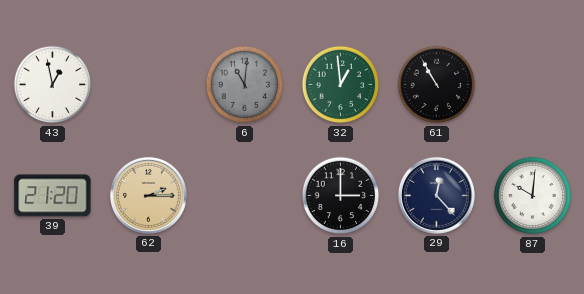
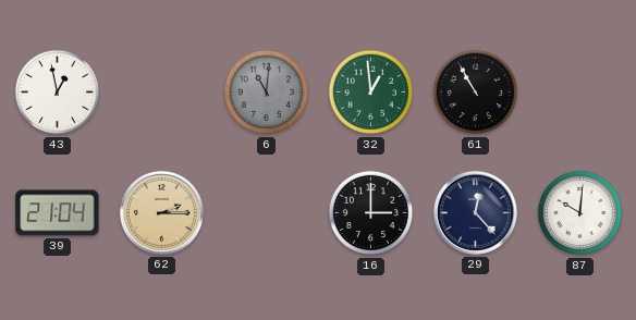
39: 21:20 -> 21:04 (58, 213)
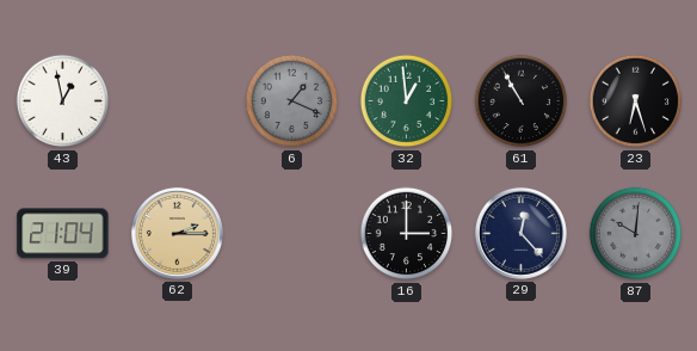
6: 11:01 -> 1:19 (292, 101)
23: none -> 6:27 (636, 101)
87 dial: white -> grey (636, 234)
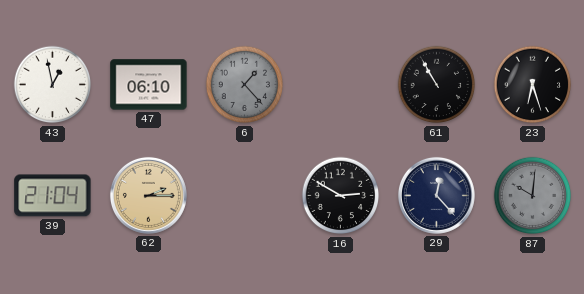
47: none -> 06:10 (149, 85)
6: 1:19 -> 1:23 (245, 85)
32: 12:59 -> none (407, 101)
16: 3:00 -> 2:50 (341, 196)
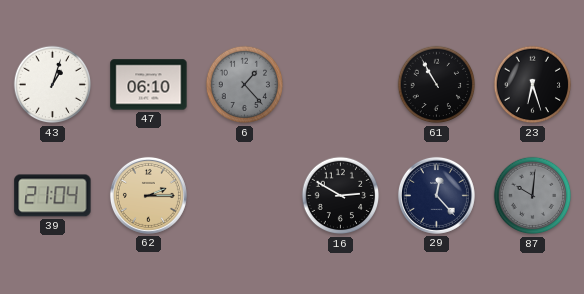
43: 12:58 -> 1:03 (53, 85)
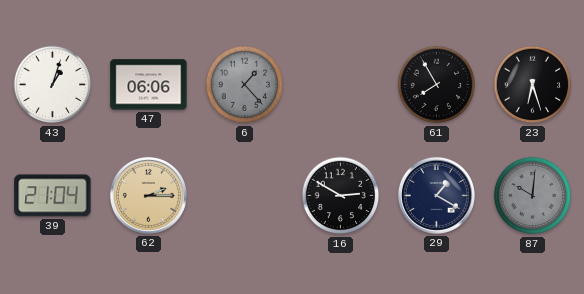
47: 06:10 -> 06:06 (149, 85)
61: 10:55 -> 7:55 (437, 85)
29: 12:23 -> 1:20 (436, 195)
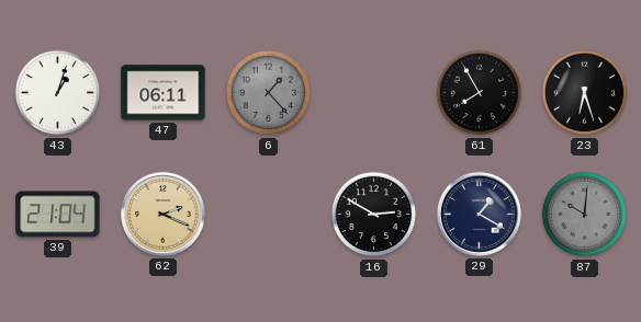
47: 06:06 -> 06:11 (164, 93)
62: 2:15 -> 2:19 (162, 214)
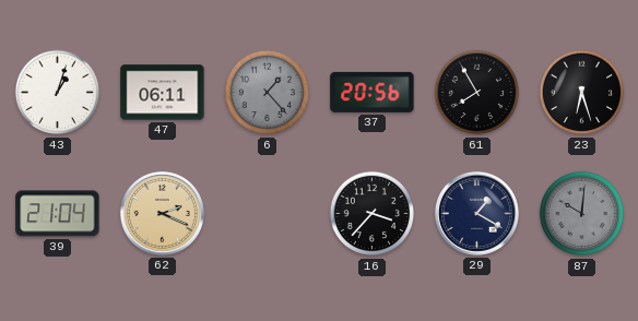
37: none -> 20:56 (373, 92)
16: 2:50 -> 3:37 (373, 214)
